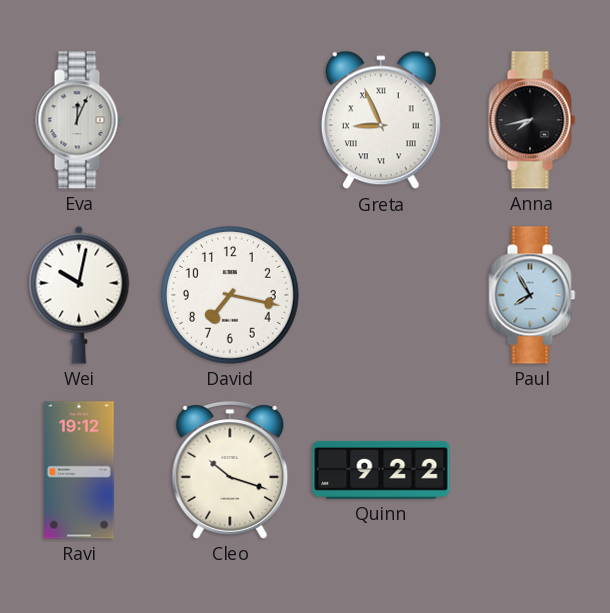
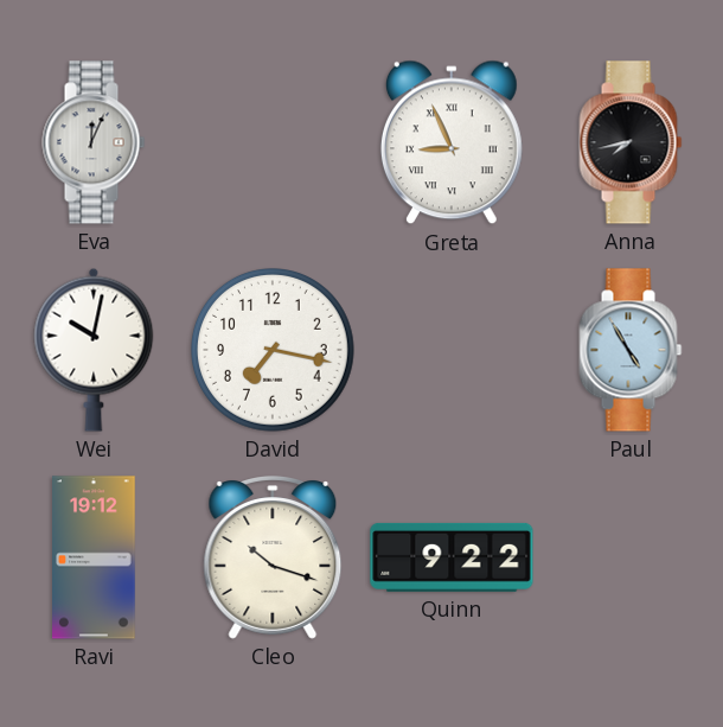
Paul: 7:55 -> 4:55 (631, 350)
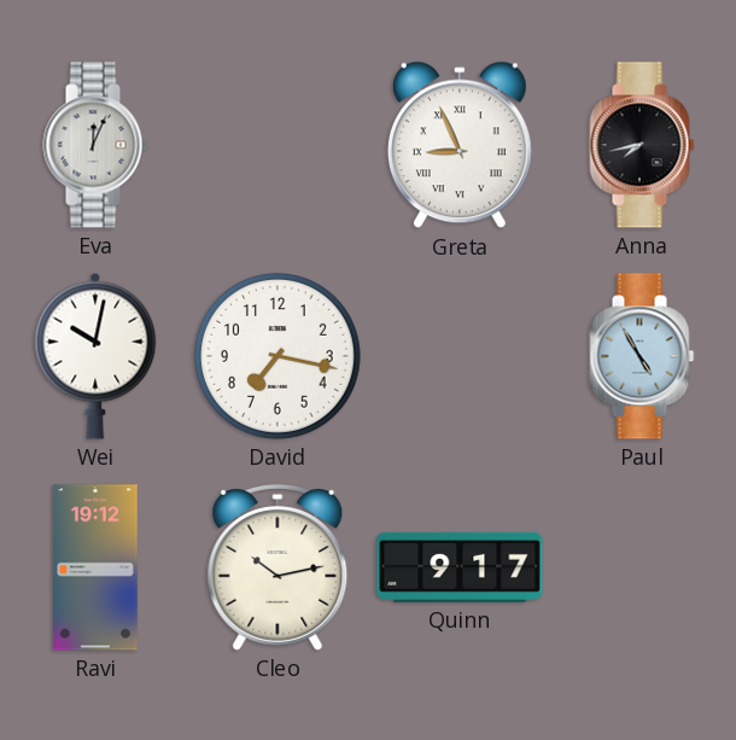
Cleo: 10:18 -> 10:13 (278, 567)
Quinn: 9:22 -> 9:17 (460, 567)
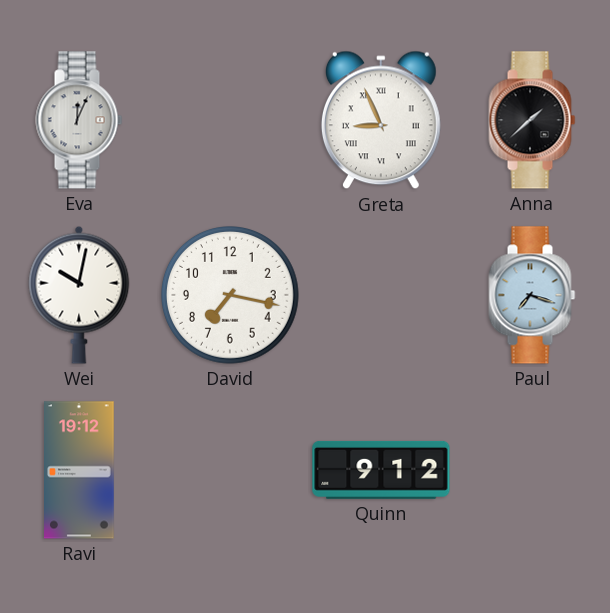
Anna: 7:43 -> 1:38 (532, 120)
Paul: 4:55 -> 7:18 (532, 295)
Cleo: 10:13 -> none (278, 567)
Quinn: 9:17 -> 9:12 (381, 470)
